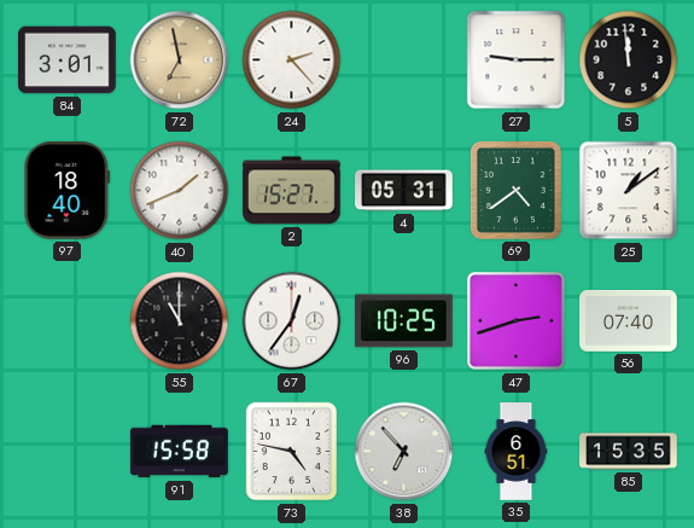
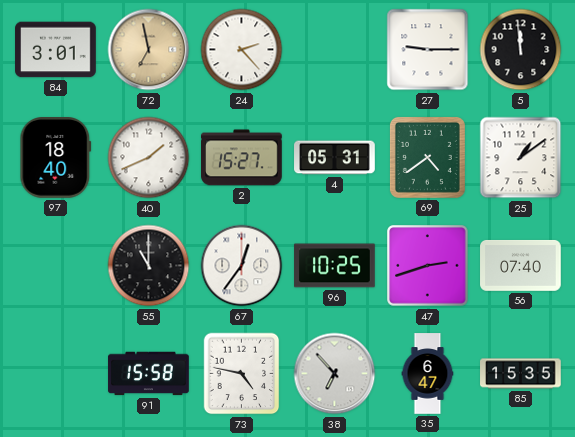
35: 6:51 -> 6:47 (428, 374)
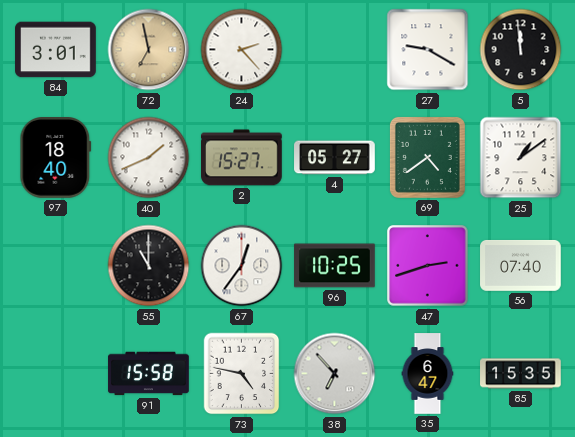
27: 9:15 -> 9:20 (428, 50)
4: 05:31 -> 05:27 (335, 158)
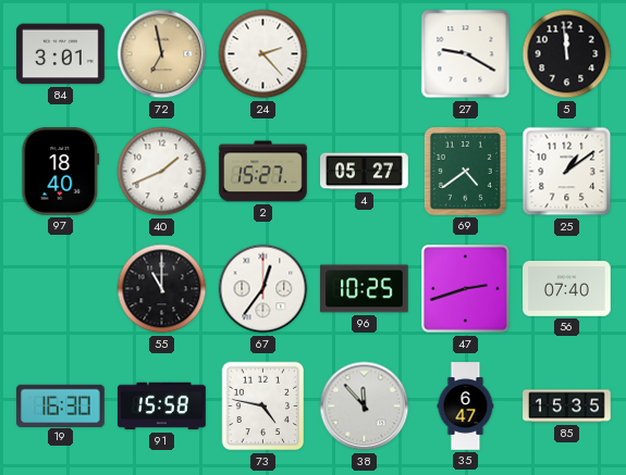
19: none -> 16:30 (61, 405)
38: 6:53 -> 11:53 (365, 407)
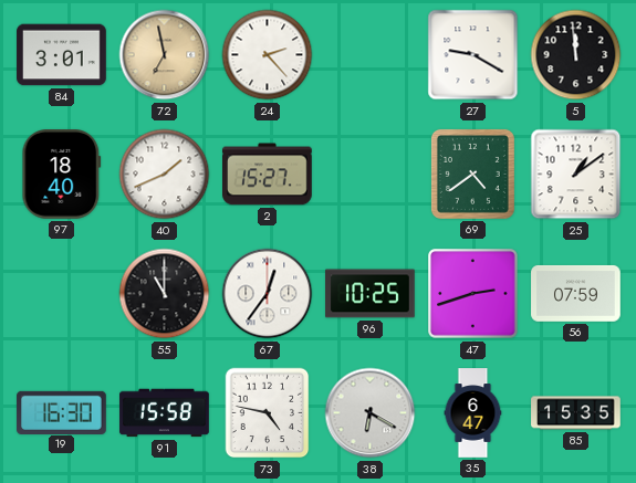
4: 05:27 -> none (365, 172)
56: 07:40 -> 07:59 (576, 294)
38: 11:53 -> 6:20 (371, 413)
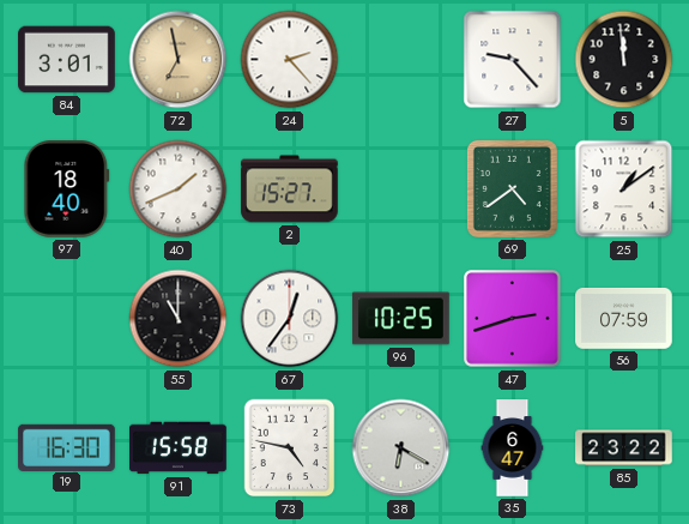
27: 9:20 -> 9:23 (513, 60)
85: 15:35 -> 23:22 (624, 448)
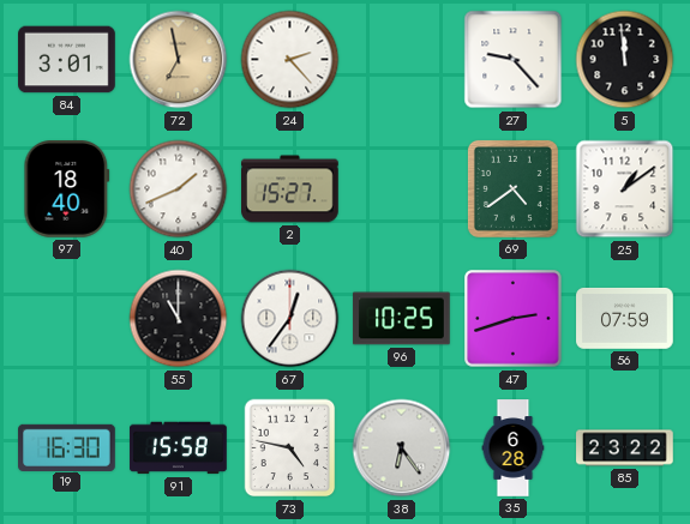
38: 6:20 -> 6:24 (402, 448)
35: 6:47 -> 6:28 (514, 448)
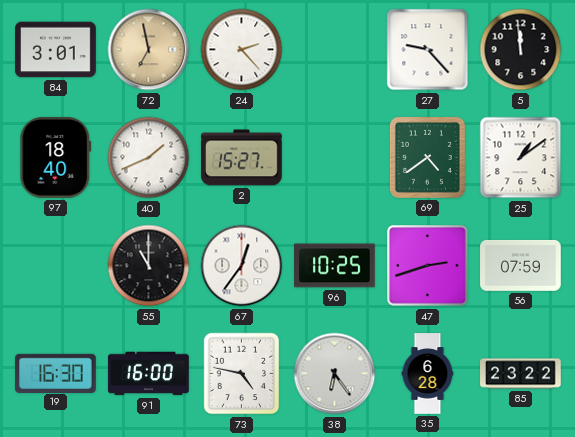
91: 15:58 -> 16:00 (149, 374)
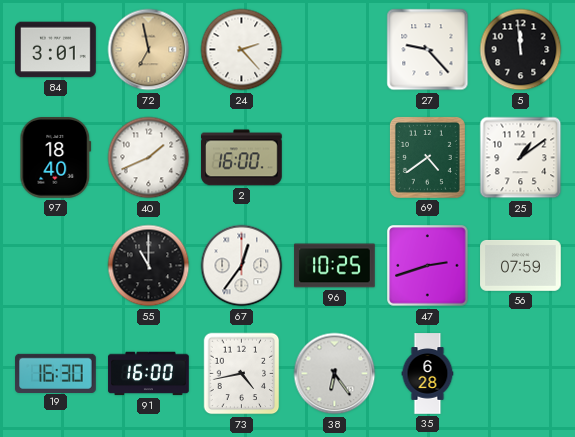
2: 15:27 -> 16:00 (242, 158)
73: 4:47 -> 4:43 (242, 374)
85: 23:22 -> none (521, 374)
